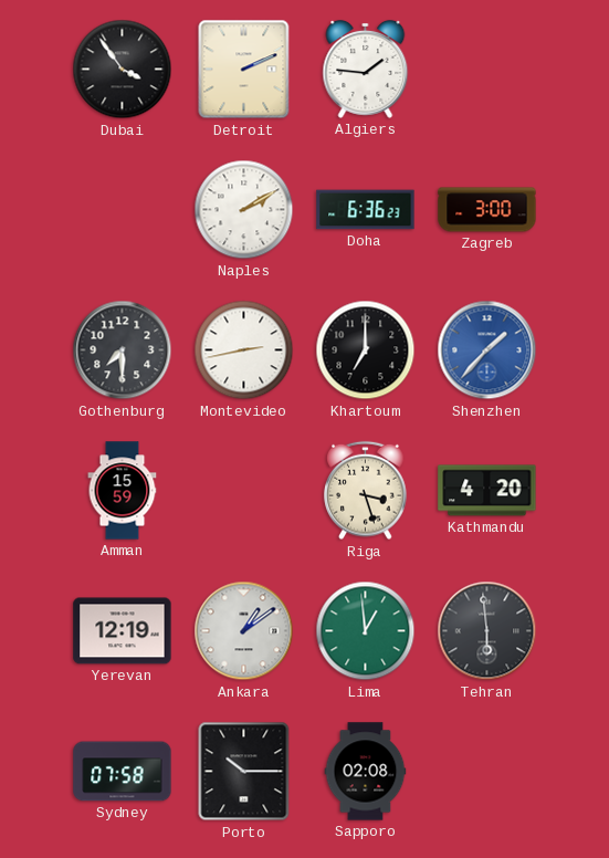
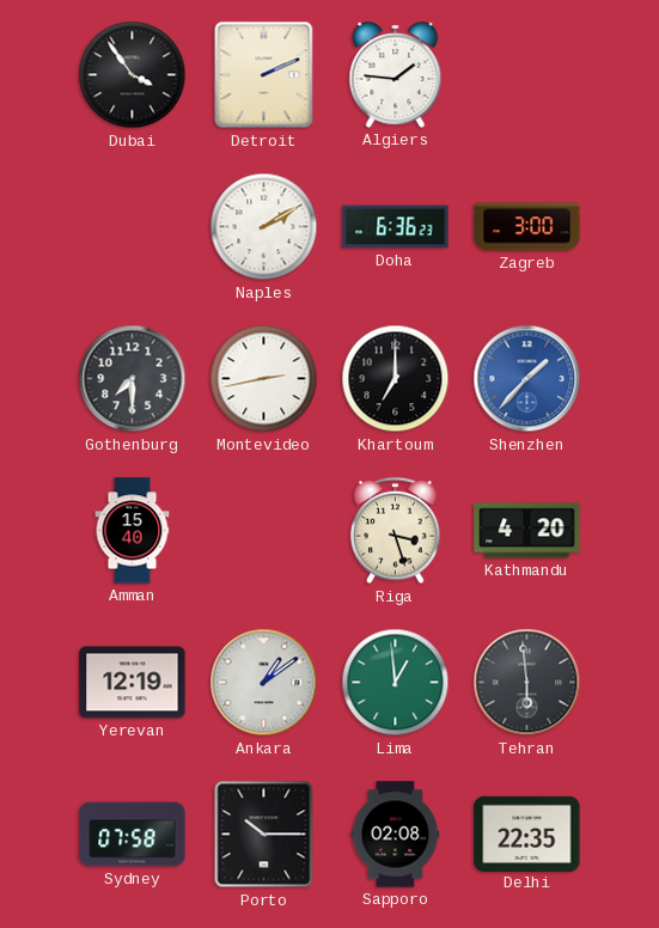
Amman: 15:59 -> 15:40 (133, 531)
Delhi: none -> 22:35 (527, 834)
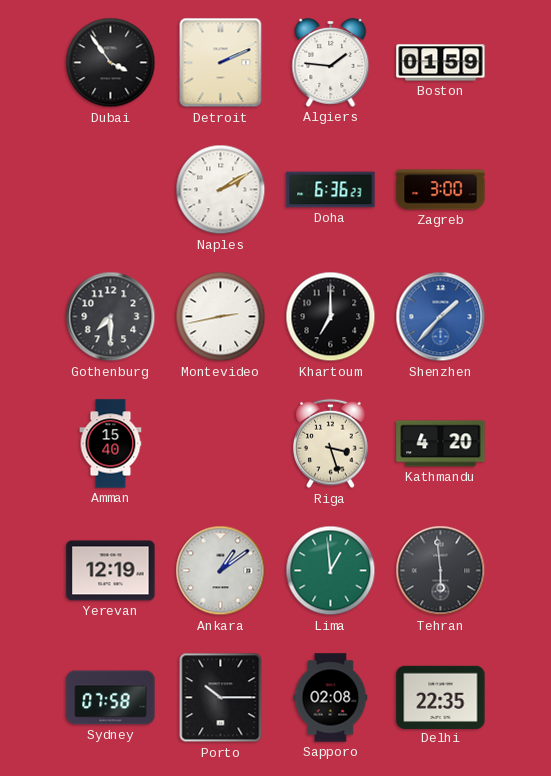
Boston: none -> 01:59 (441, 63)
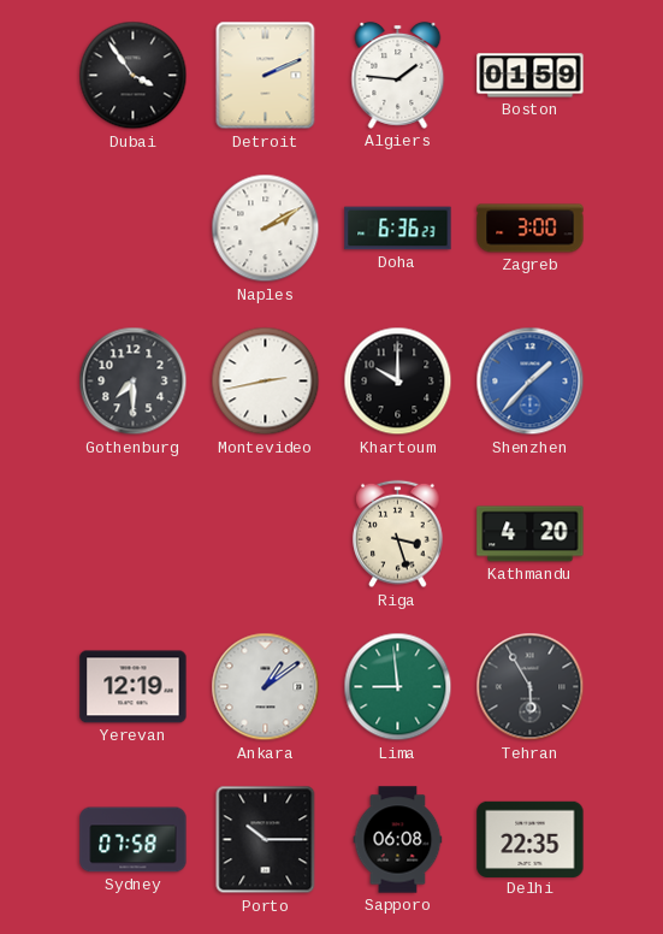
Khartoum: 7:00 -> 10:00 (398, 382)
Amman: 15:40 -> none (111, 444)
Lima: 12:59 -> 8:59 (398, 687)
Tehran: 5:59 -> 5:55 (531, 687)
Sapporo: 02:08 -> 06:08 (398, 840)
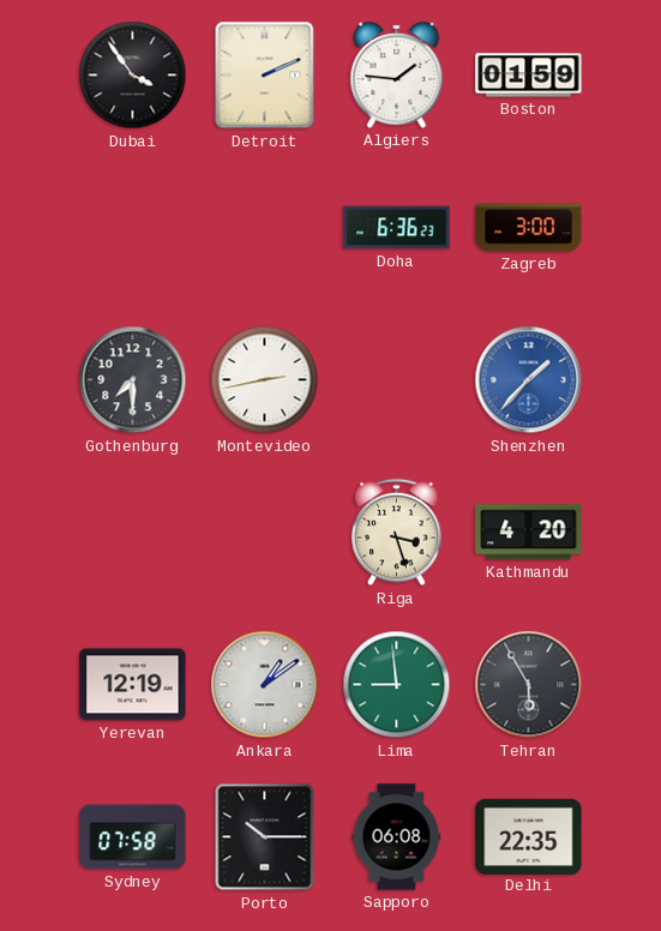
Naples: 2:10 -> none (266, 229)
Khartoum: 10:00 -> none (398, 382)
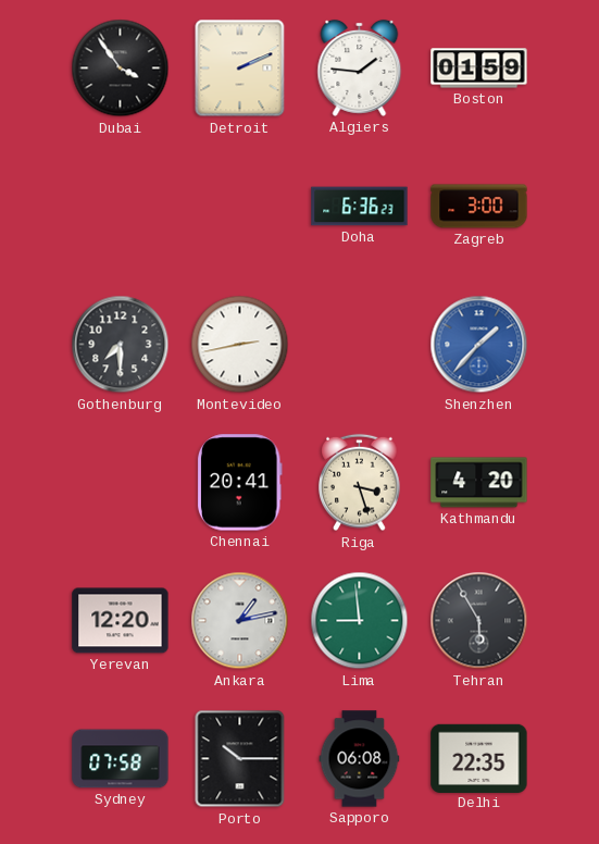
Chennai: none -> 20:41 (239, 483)
Yerevan: 12:19 -> 12:20 (121, 621)
Ankara: 1:09 -> 1:13 (240, 621)
